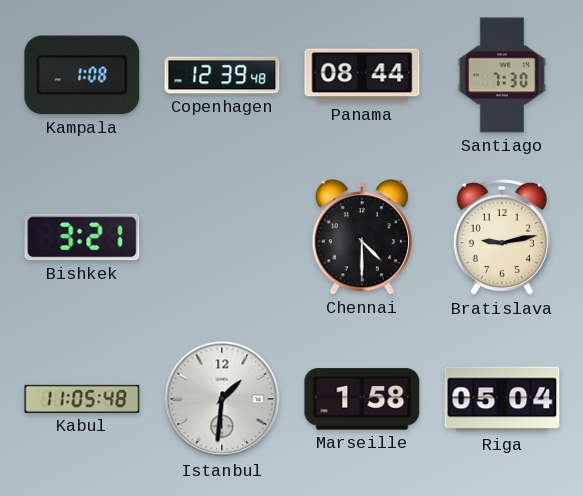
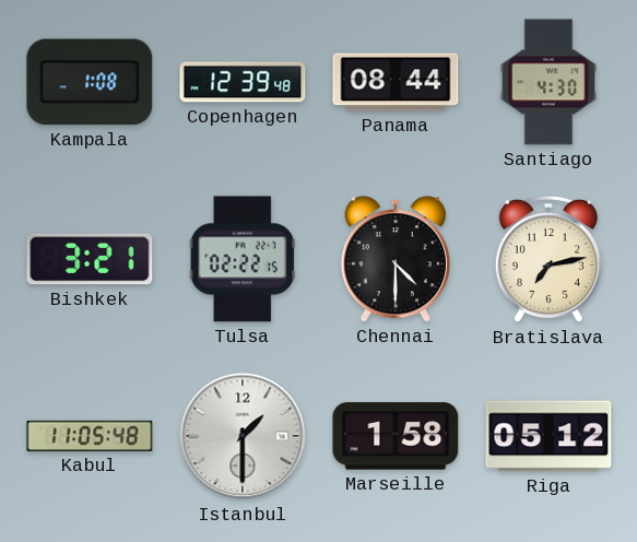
Santiago: 7:30 -> 4:30 (547, 82)
Tulsa: none -> 02:22 (243, 259)
Bratislava: 9:13 -> 7:13 (548, 259)
Istanbul: 1:31 -> 1:30 (243, 436)
Riga: 05:04 -> 05:12 (548, 436)
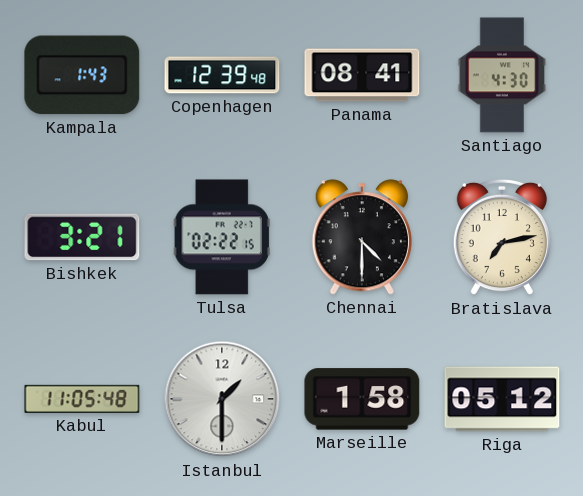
Kampala: 1:08 -> 1:43 (82, 75)
Panama: 08:44 -> 08:41 (362, 75)
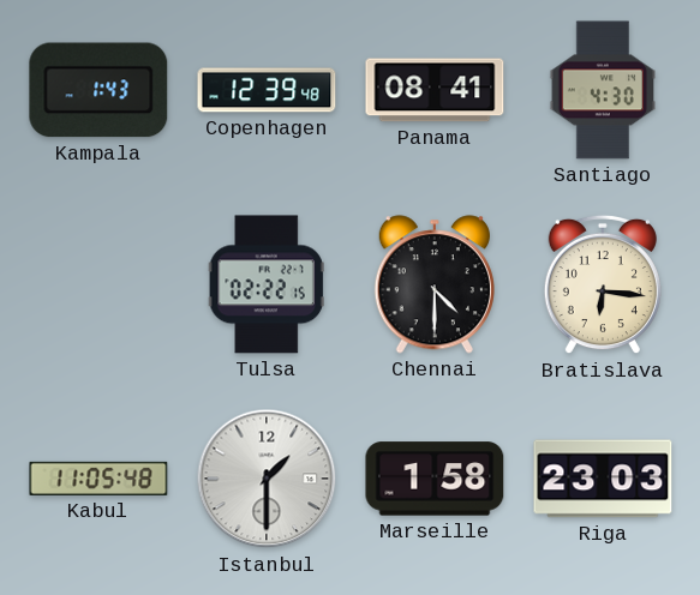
Bishkek: 3:21 -> none (82, 237)
Bratislava: 7:13 -> 6:16 (603, 284)
Riga: 05:12 -> 23:03 (603, 479)
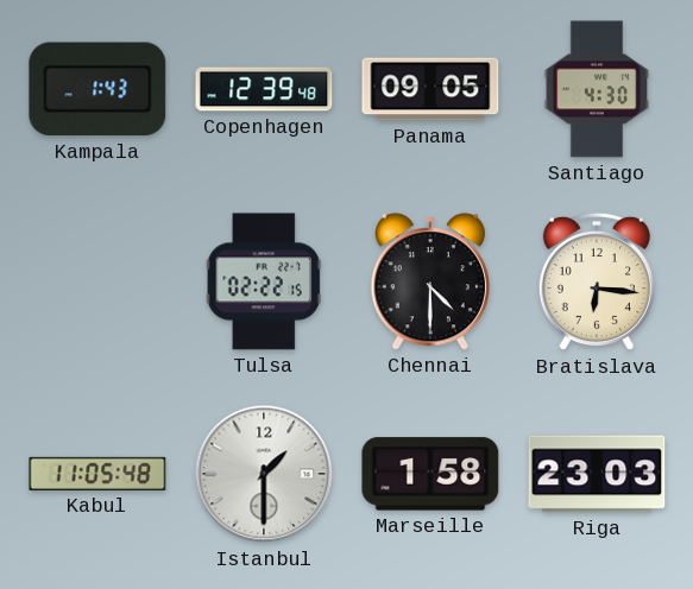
Panama: 08:41 -> 09:05 (430, 89)
